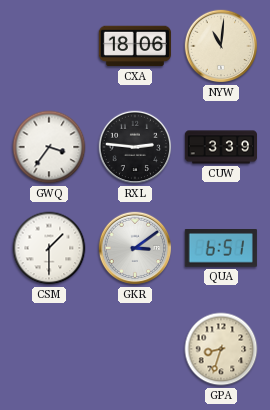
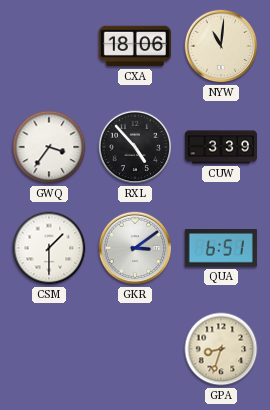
RXL: 2:46 -> 4:53 (135, 147)
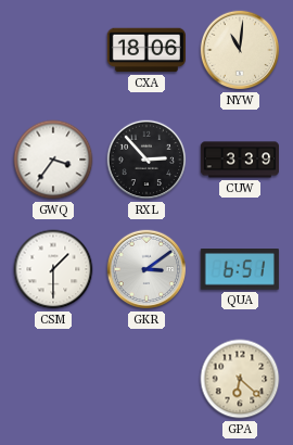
RXL: 4:53 -> 2:53 (146, 160)
GPA: 8:33 -> 6:22 (240, 379)
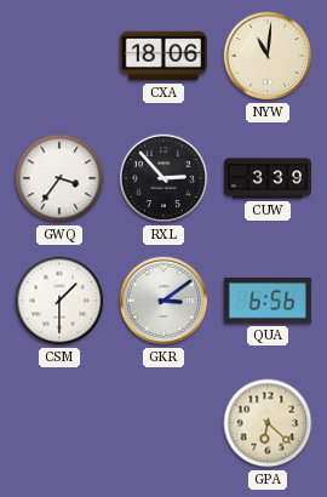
QUA: 6:51 -> 6:56 (268, 301)
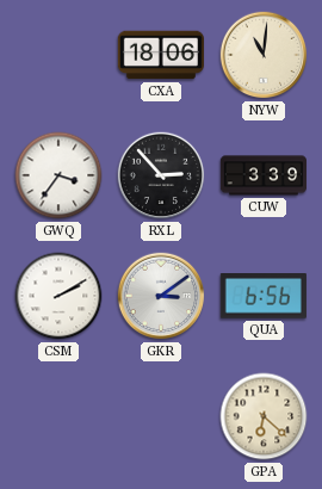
CSM: 1:30 -> 2:10 (58, 296)
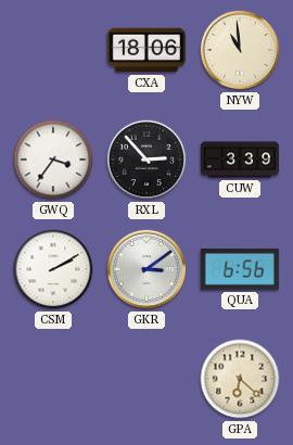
NYW: 11:01 -> 10:59 (240, 50)
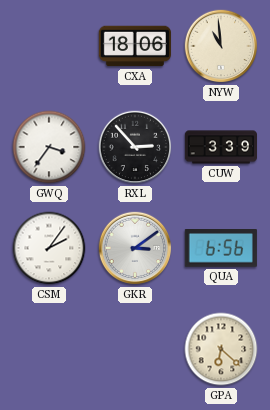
CSM: 2:10 -> 2:06 (49, 248)
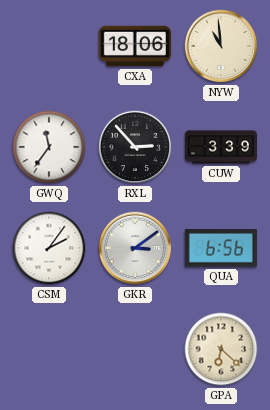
GWQ: 3:36 -> 11:36 (49, 147)
